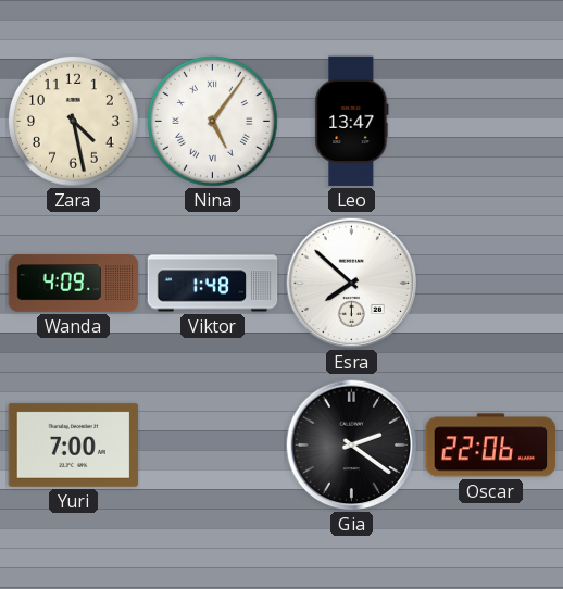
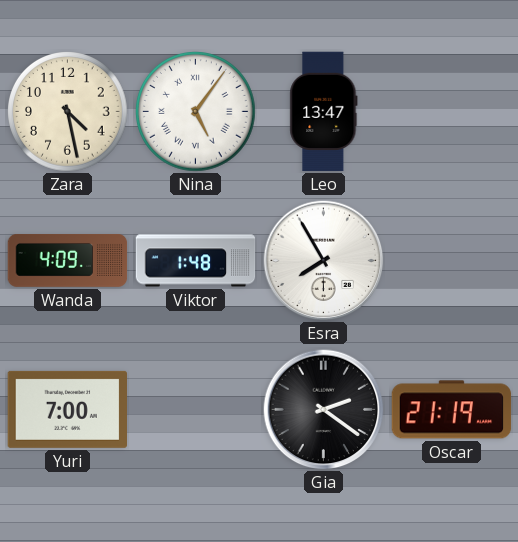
Esra: 7:52 -> 7:55 (324, 261)
Oscar: 22:06 -> 21:19 (452, 410)
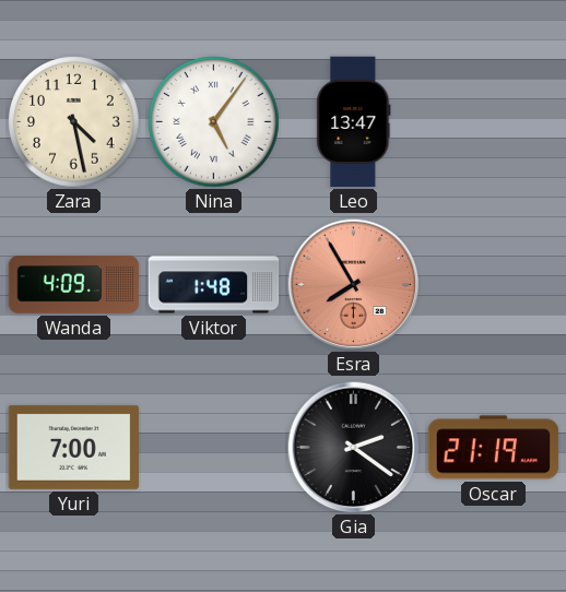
Esra dial: white -> salmon (354, 285)
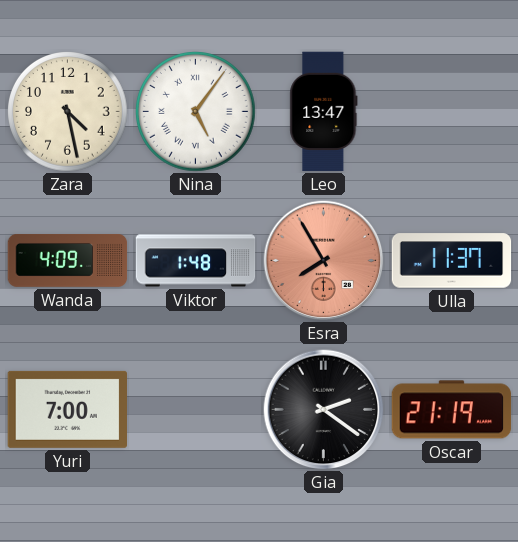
Ulla: none -> 11:37 (452, 261)
